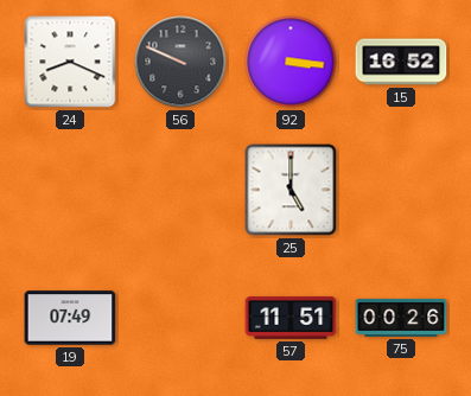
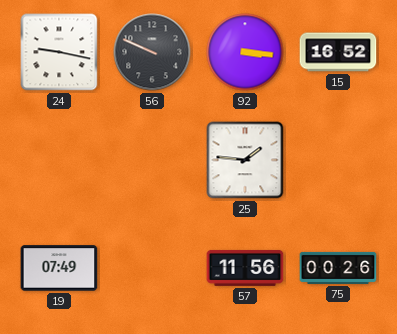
24: 8:19 -> 9:17 (59, 52)
25: 5:00 -> 1:46 (245, 160)
57: 11:51 -> 11:56 (245, 268)
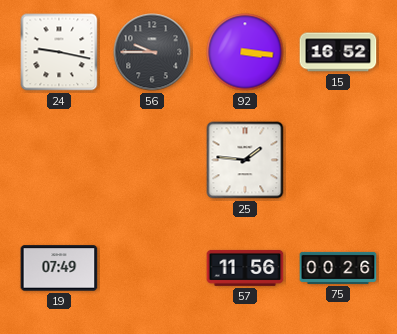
56: 9:49 -> 9:45 (152, 52)
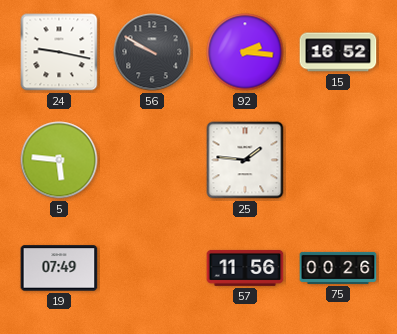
56: 9:45 -> 9:50 (152, 52)
92: 3:16 -> 2:16 (245, 52)
5: none -> 5:46 (59, 160)
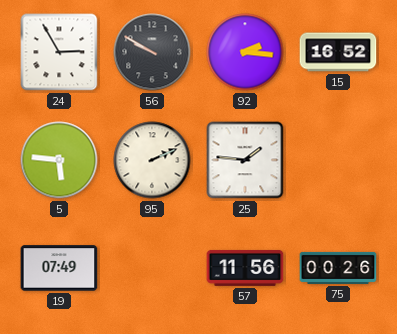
24: 9:17 -> 2:55 (59, 52)
95: none -> 2:11 (152, 160)
